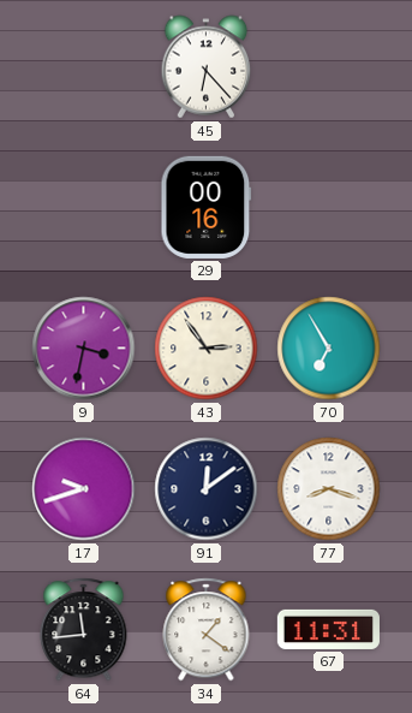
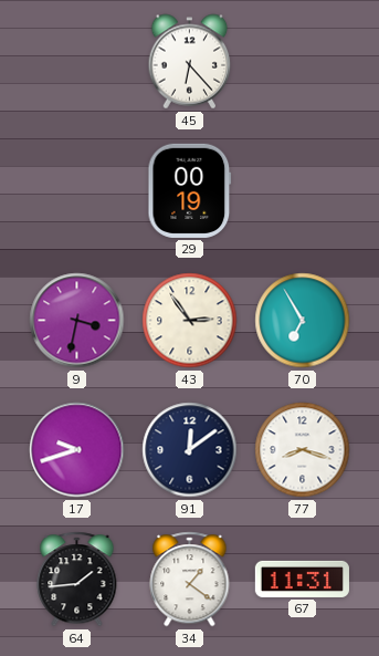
29: 00:16 -> 00:19 (190, 190)
64: 11:44 -> 1:44 (77, 580)
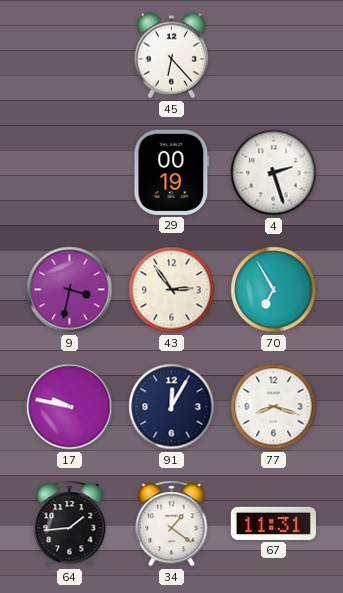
4: none -> 2:27 (274, 173)
17: 9:42 -> 9:47 (70, 407)
91: 12:09 -> 12:05 (172, 407)
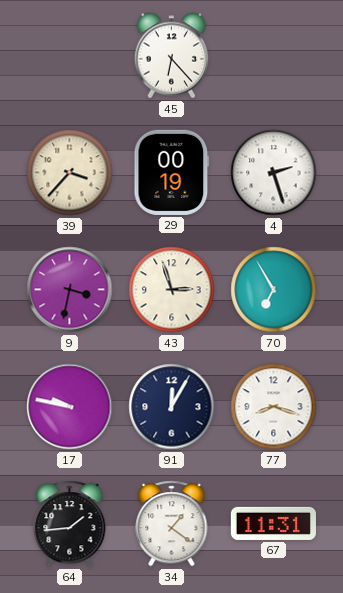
39: none -> 3:37 (70, 173)
43: 2:54 -> 2:57 (172, 290)
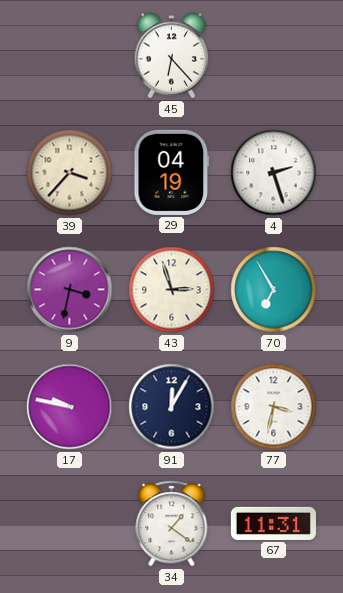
29: 00:19 -> 04:19 (172, 172)
77: 8:18 -> 3:32 (274, 407)
64: 1:44 -> none (70, 524)
